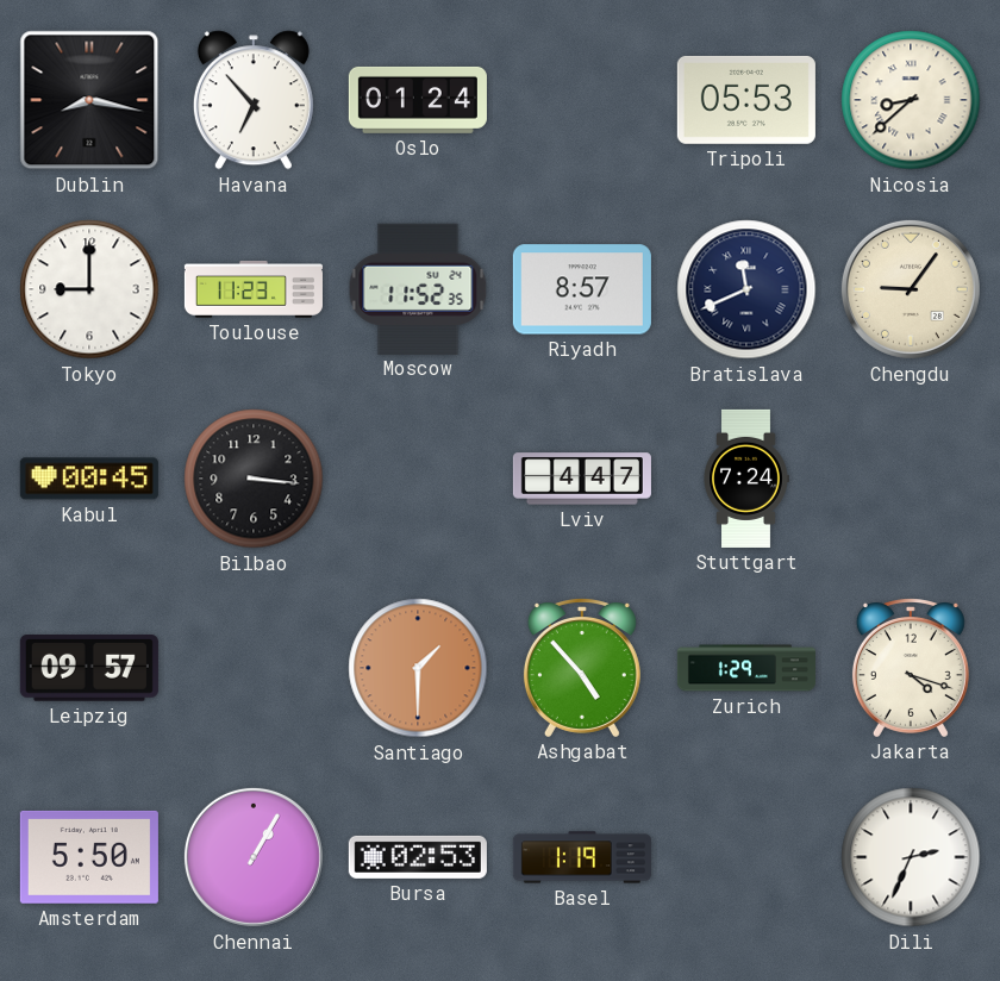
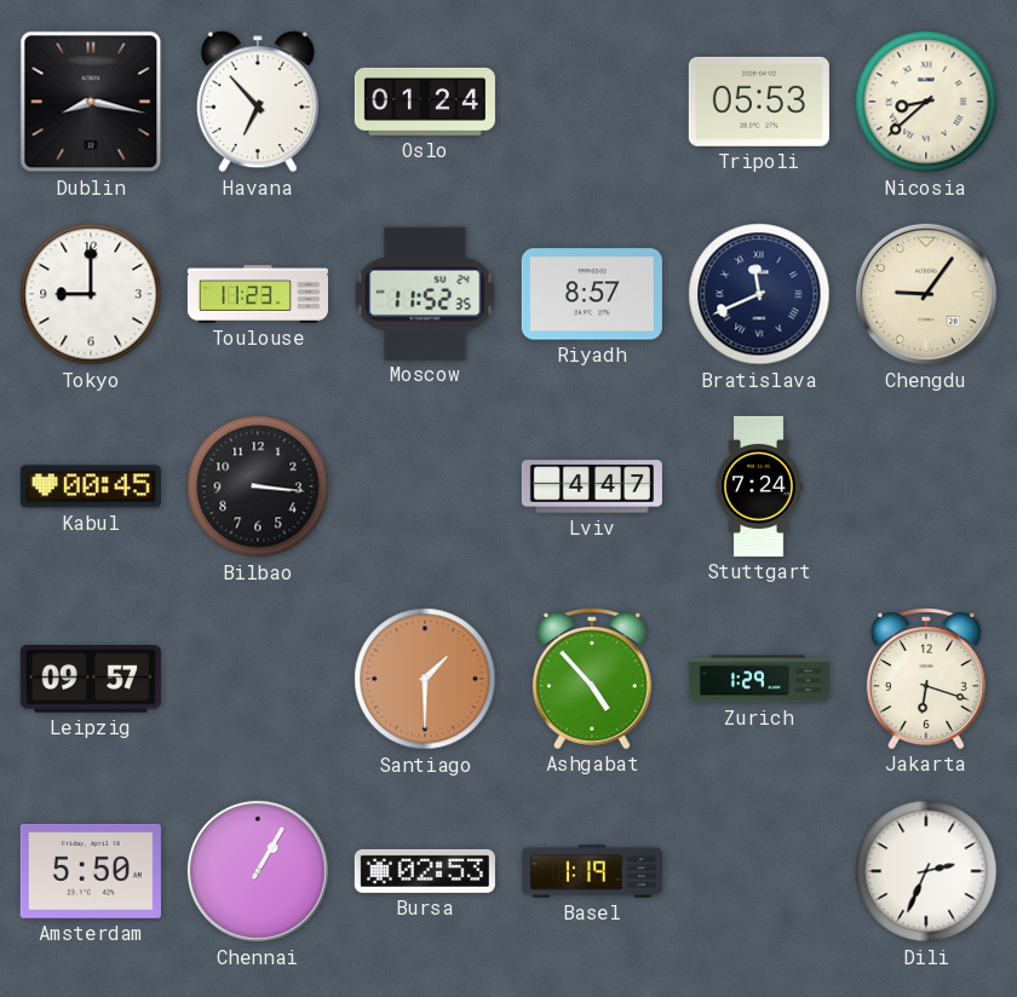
Jakarta: 4:18 -> 6:18 (926, 679)
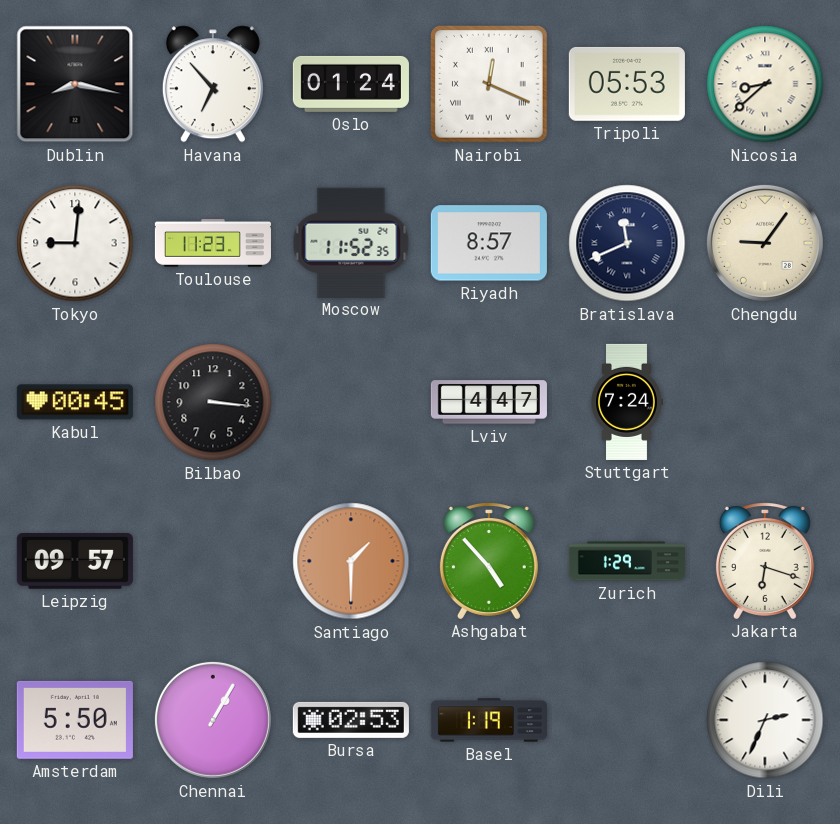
Nairobi: none -> 12:19 (490, 85)
Tokyo: 9:00 -> 9:01 (75, 243)
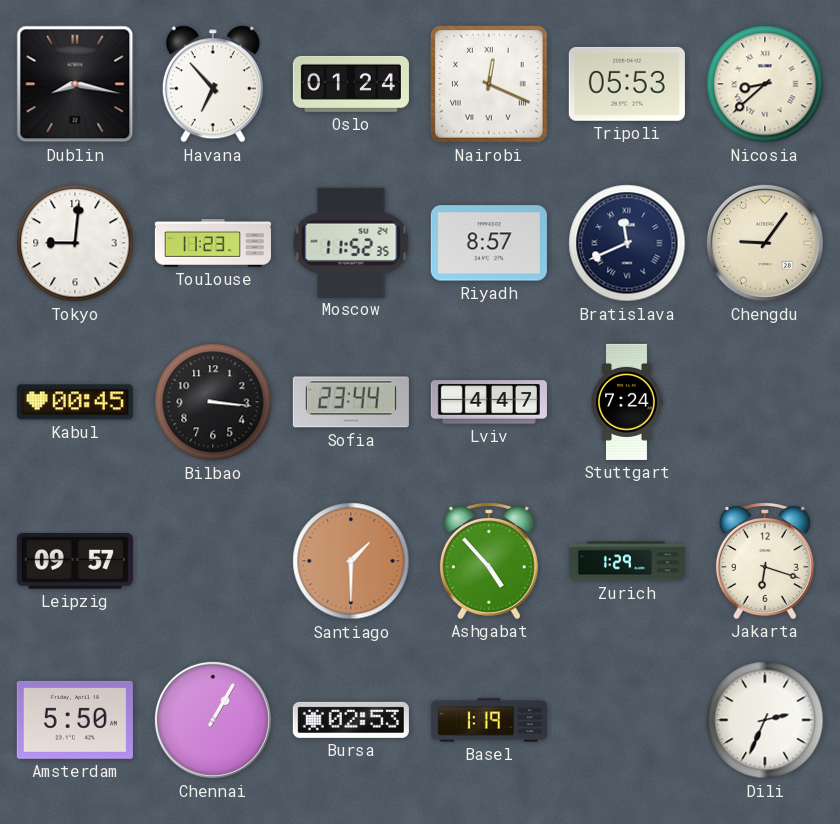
Sofia: none -> 23:44 (351, 402)
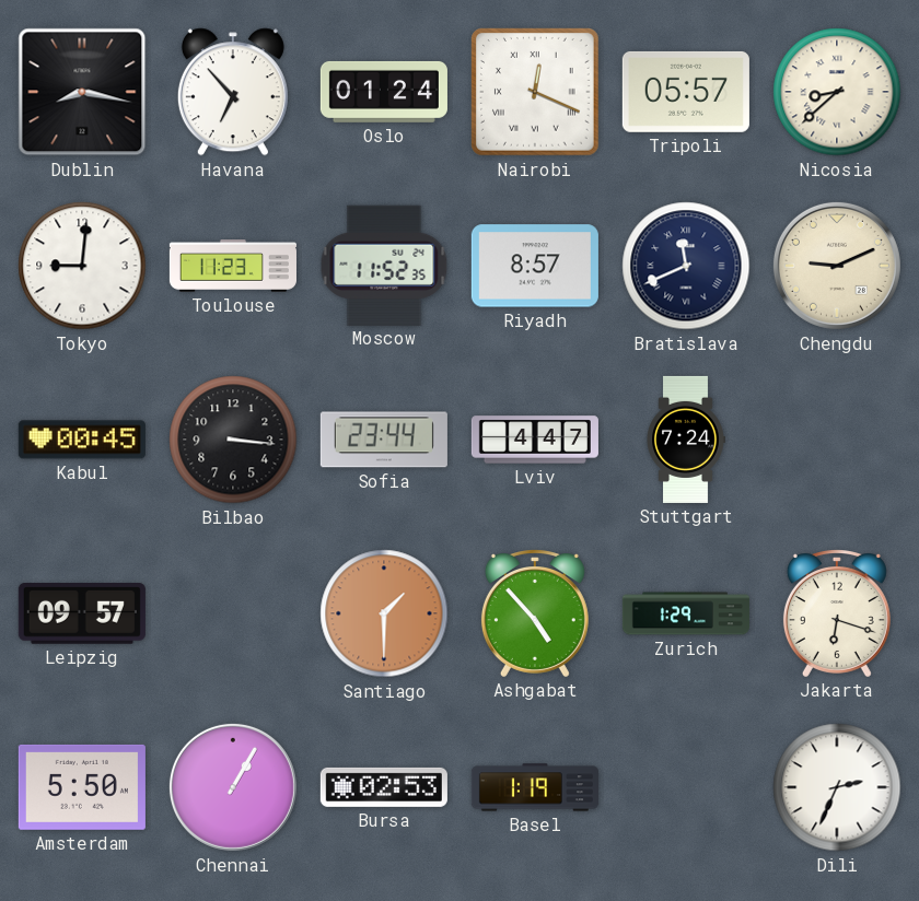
Tripoli: 05:53 -> 05:57 (686, 92)
Chengdu: 9:06 -> 9:11 (837, 266)
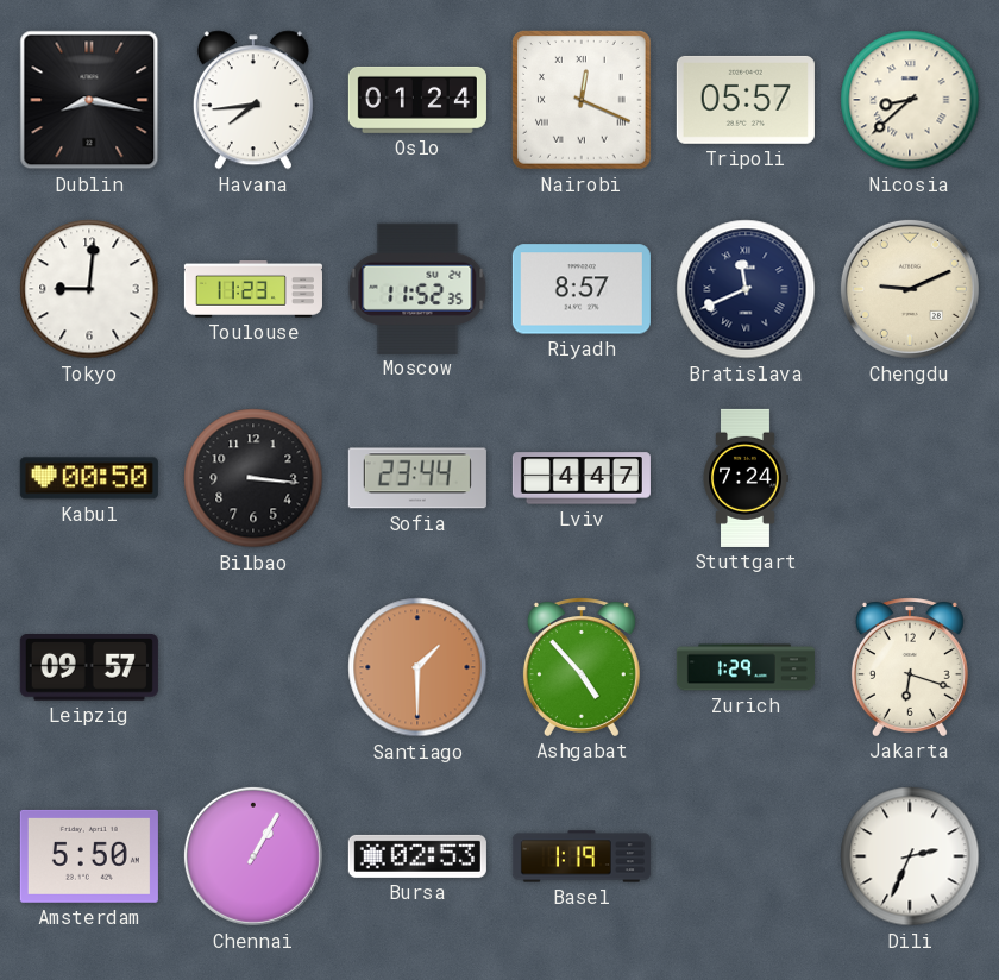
Havana: 6:53 -> 7:44 (253, 100)
Kabul: 00:45 -> 00:50 (89, 478)
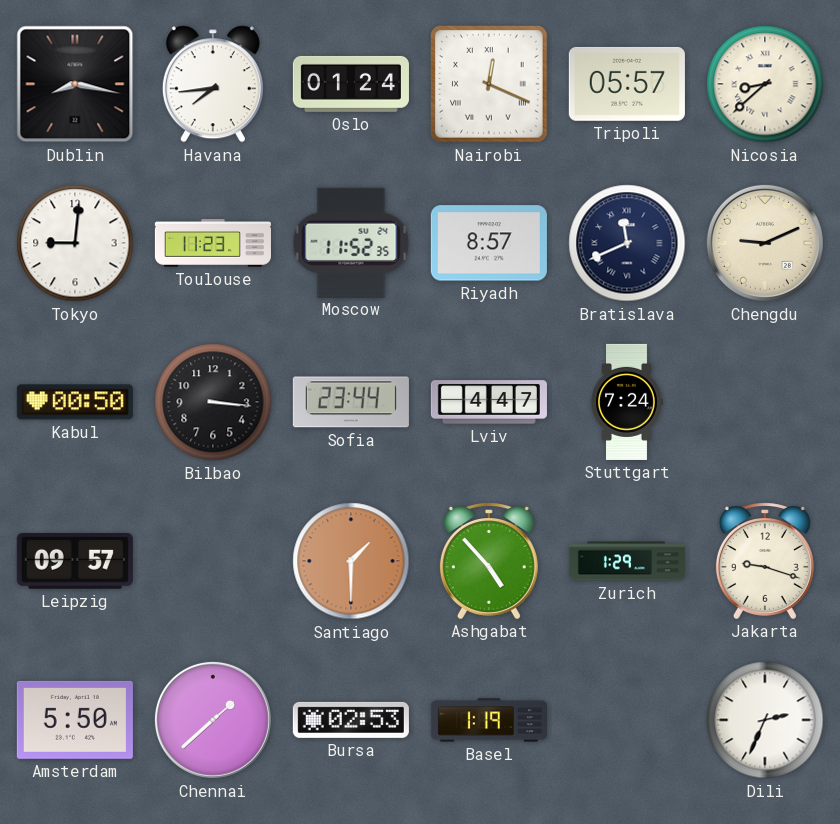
Jakarta: 6:18 -> 9:18 (765, 561)
Chennai: 1:05 -> 1:38 (213, 720)
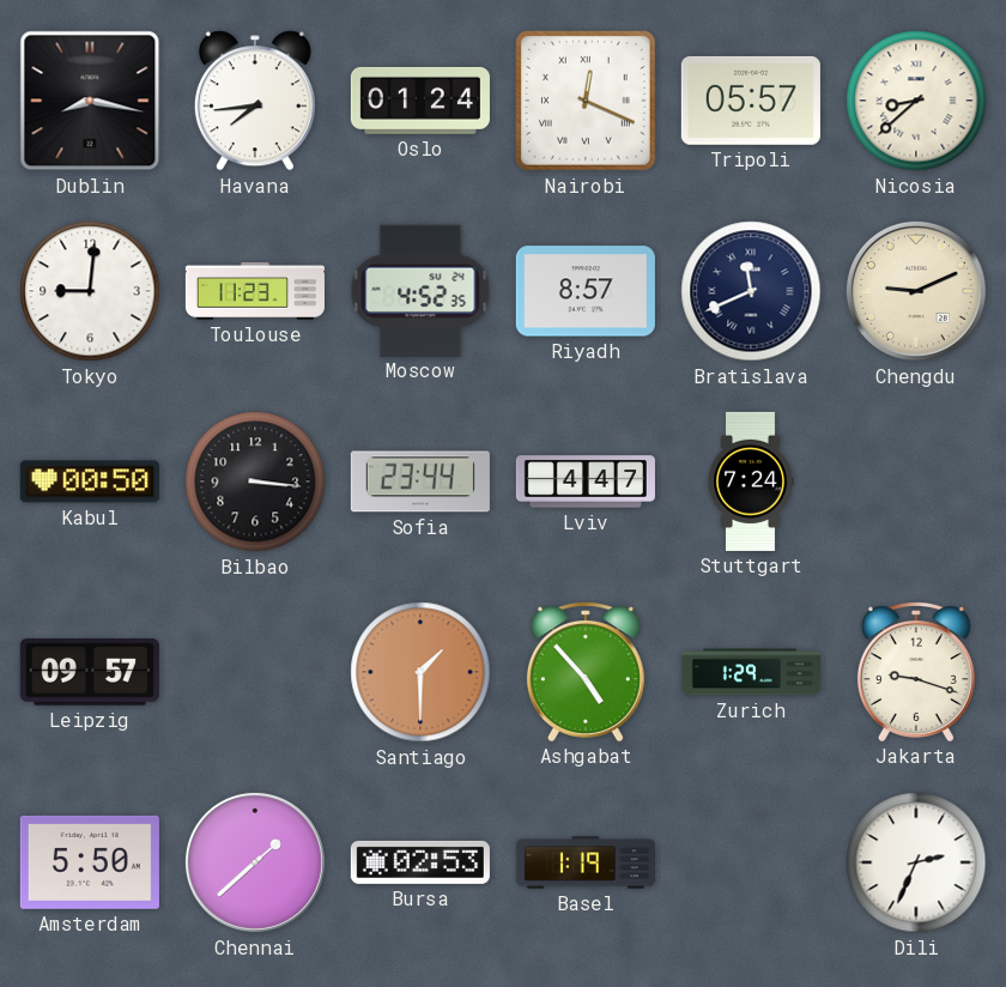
Moscow: 11:52 -> 4:52 (420, 290)
